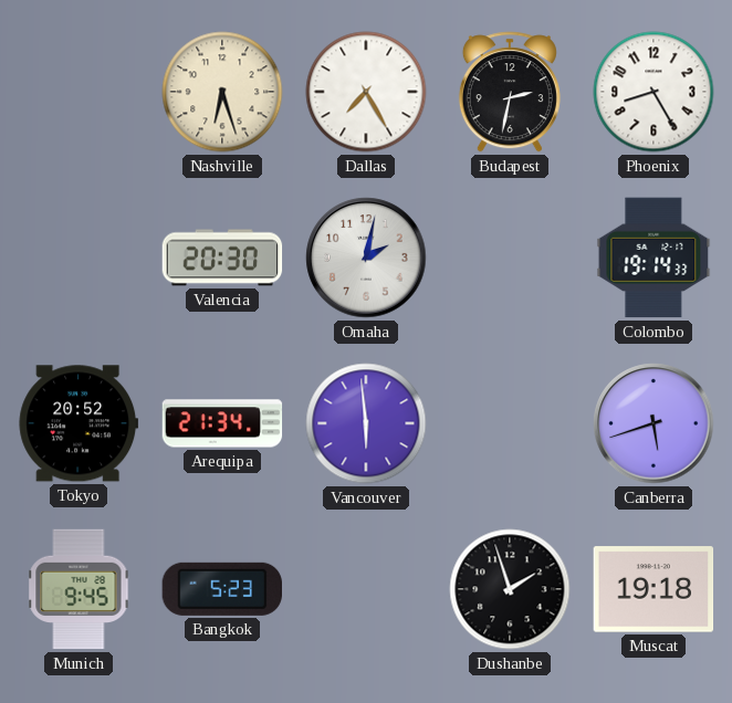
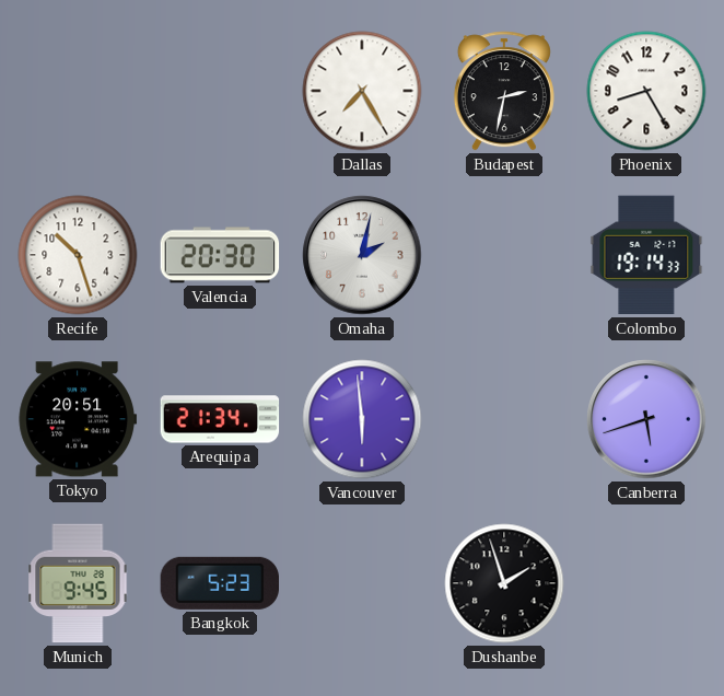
Nashville: 6:27 -> none (222, 92)
Recife: none -> 10:27 (78, 255)
Tokyo: 20:52 -> 20:51 (78, 419)
Muscat: 19:18 -> none (653, 589)
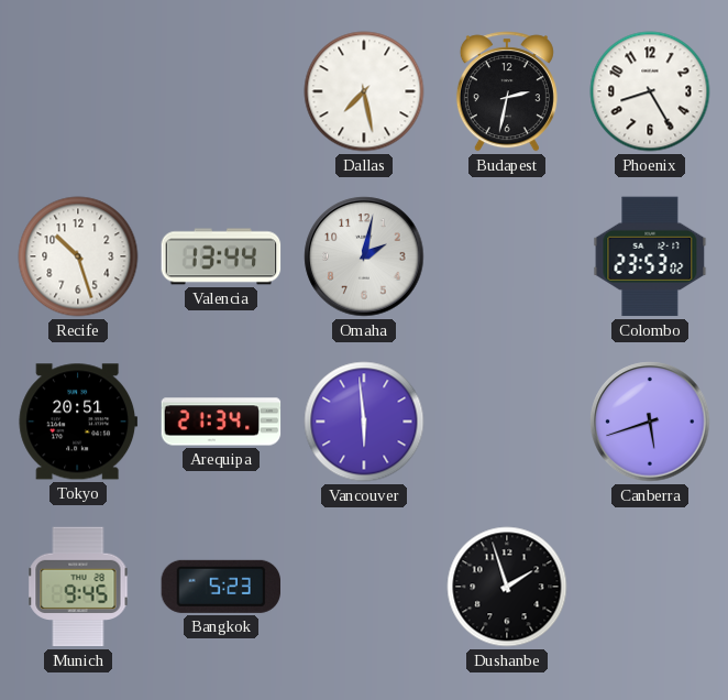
Dallas: 7:25 -> 7:28 (364, 91)
Valencia: 20:30 -> 13:44 (221, 256)
Colombo: 19:14 -> 23:53 (650, 256)
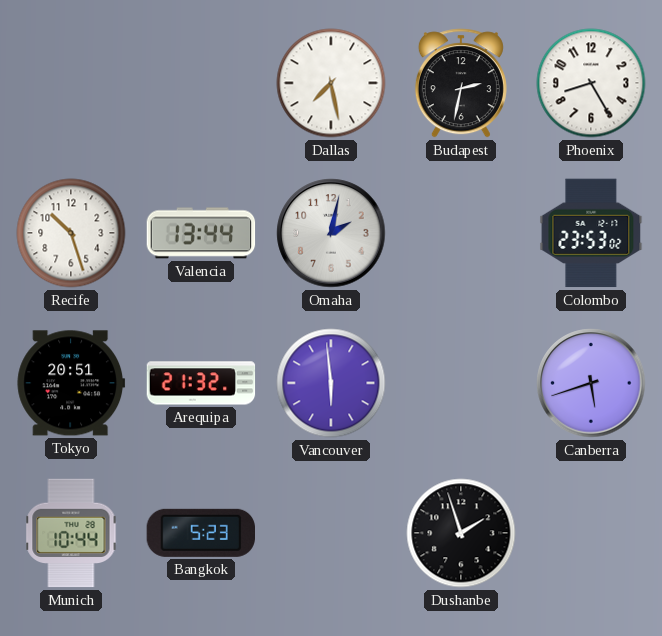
Arequipa: 21:34 -> 21:32 (201, 383)
Munich: 9:45 -> 10:44 (71, 533)
